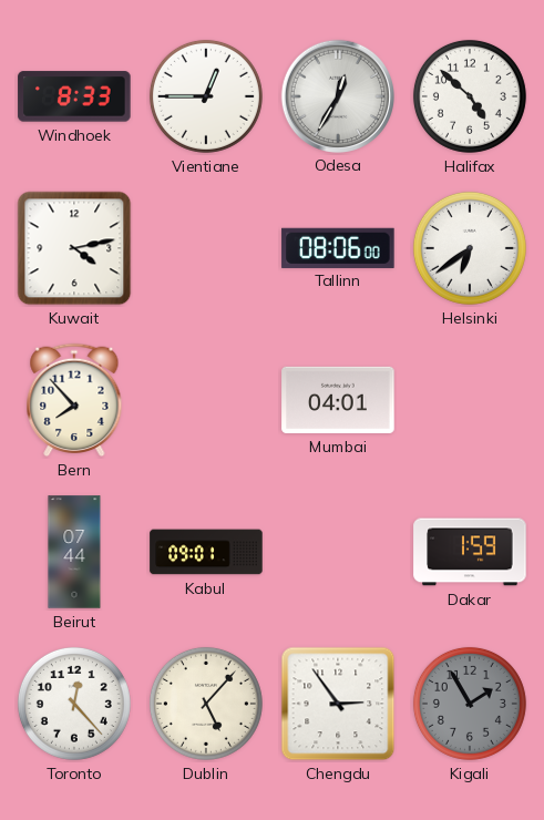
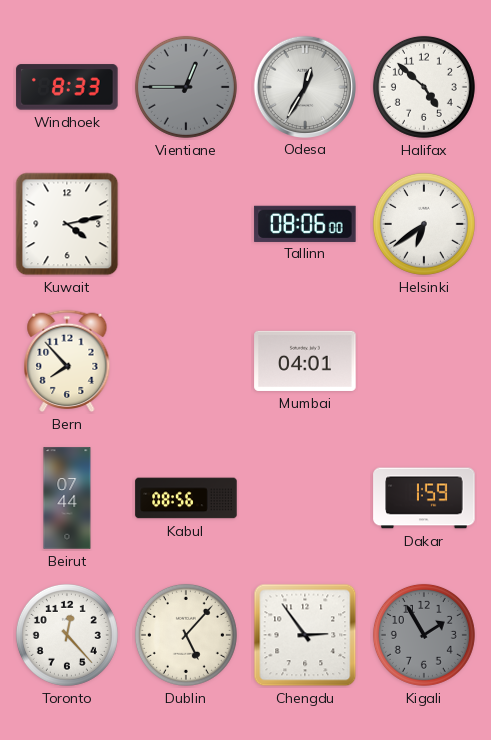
Vientiane dial: white -> grey (186, 87)
Kabul: 09:01 -> 08:56 (186, 498)
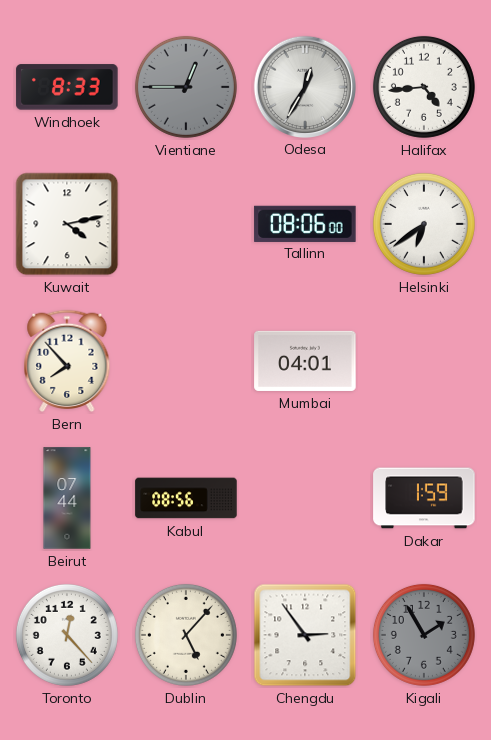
Halifax: 4:52 -> 4:44 (424, 87)
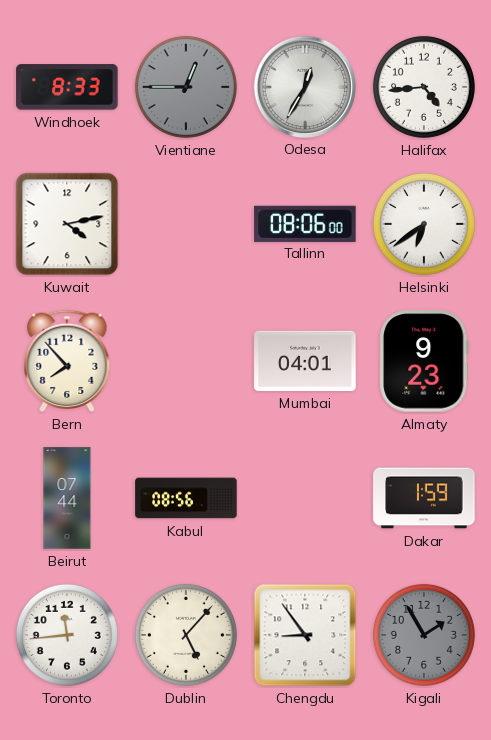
Almaty: none -> 9:23 (424, 361)
Toronto: 12:23 -> 11:44 (67, 635)
Chengdu: 2:54 -> 8:54 (305, 635)
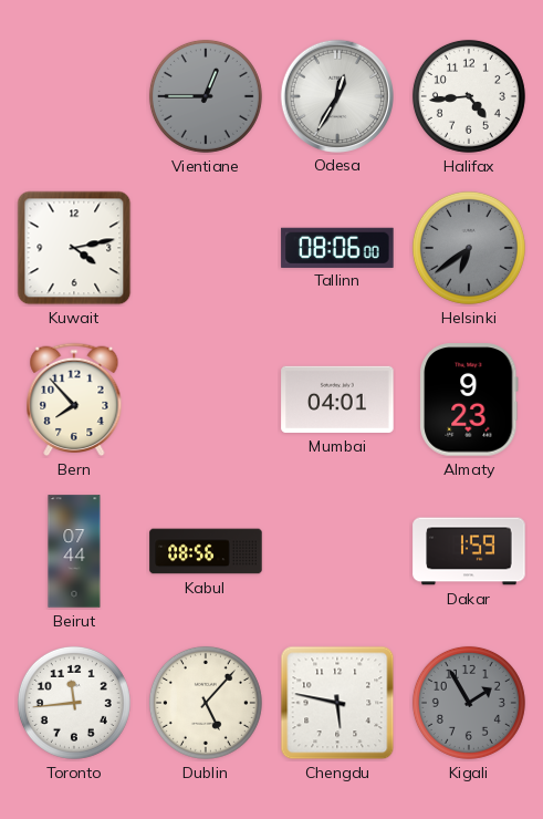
Windhoek: 8:33 -> none (67, 87)
Helsinki dial: white -> grey (469, 248)
Chengdu: 8:54 -> 5:47 (337, 703)
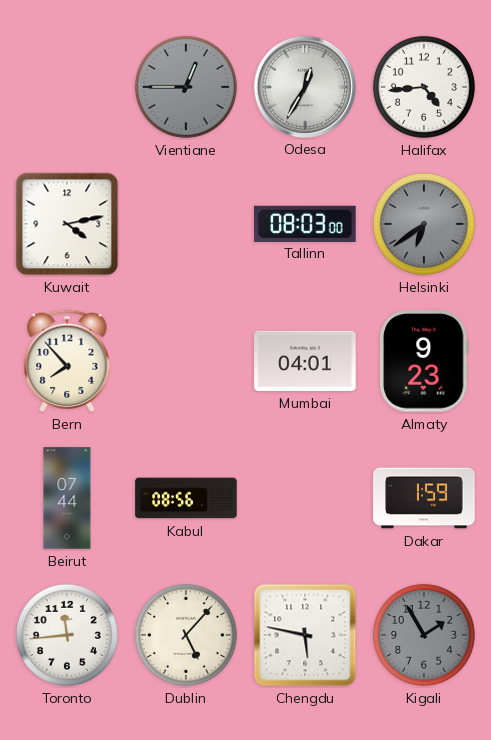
Tallinn: 08:06 -> 08:03 (305, 223)
